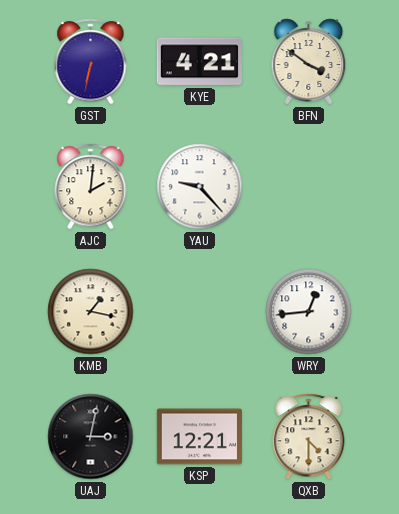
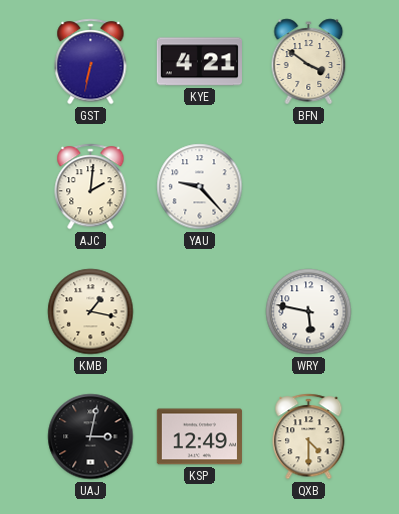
WRY: 12:44 -> 5:47 (309, 312)
KSP: 12:21 -> 12:49 (199, 437)
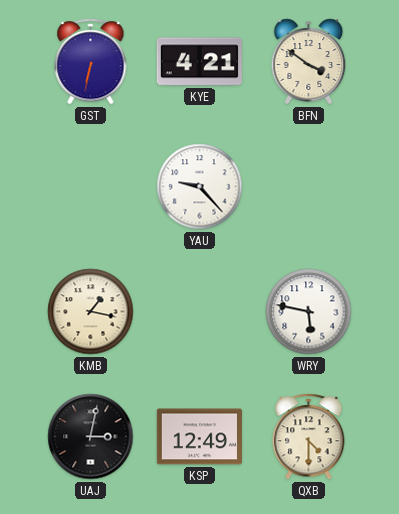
AJC: 2:01 -> none (91, 187)
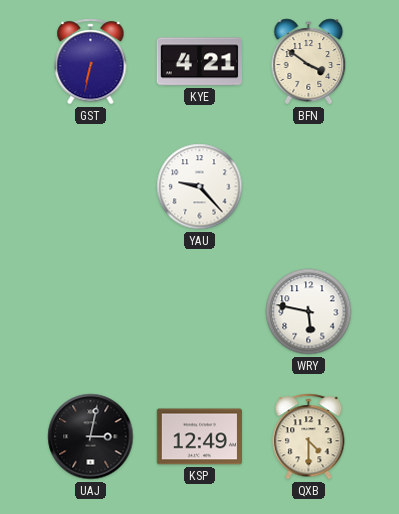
KMB: 1:17 -> none (91, 312)
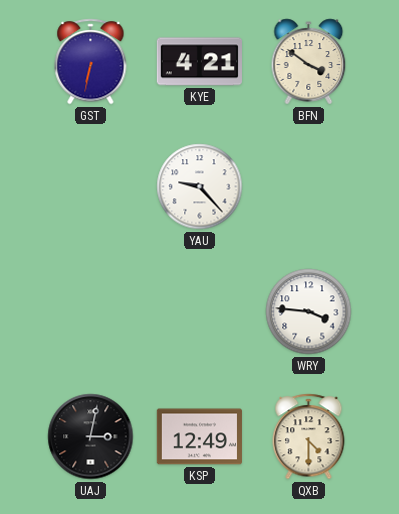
WRY: 5:47 -> 3:46 (309, 312)
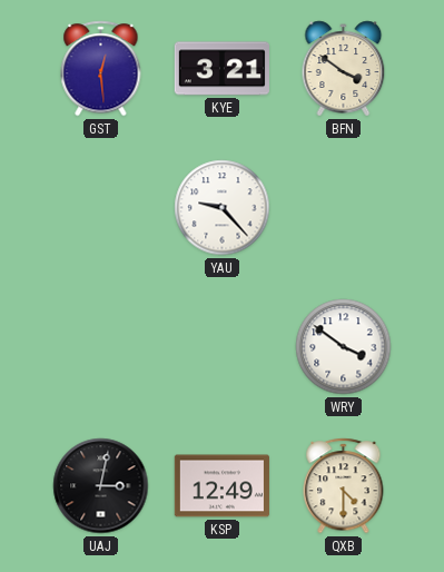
GST: 6:32 -> 12:29 (101, 69)
KYE: 4:21 -> 3:21 (221, 69)
WRY: 3:46 -> 3:51 (344, 347)
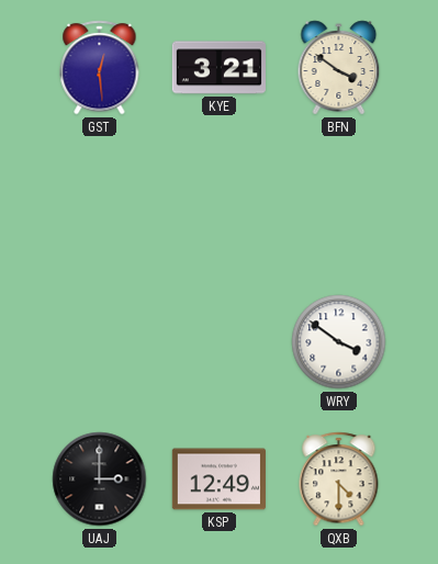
YAU: 9:23 -> none (223, 208)
UAJ: 3:02 -> 3:00 (100, 480)
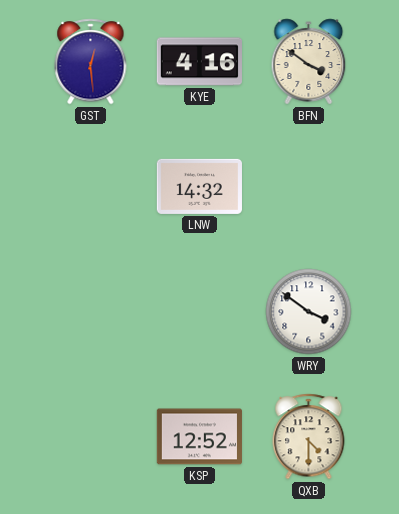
KYE: 3:21 -> 4:16 (199, 62)
LNW: none -> 14:32 (199, 186)
UAJ: 3:00 -> none (100, 480)
KSP: 12:49 -> 12:52 (199, 437)
